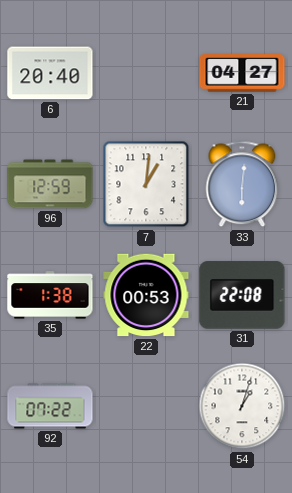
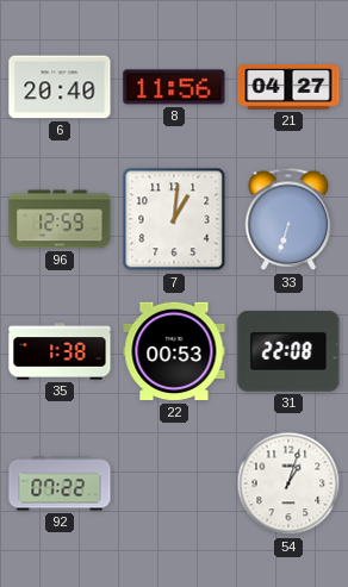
8: none -> 11:56 (174, 87)
33: 6:01 -> 6:33 (288, 219)
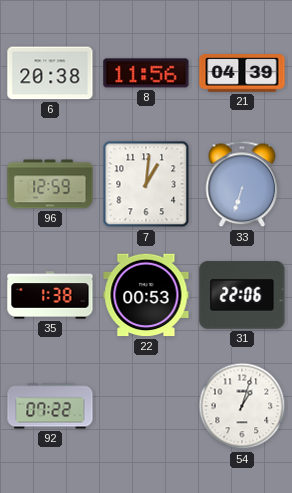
6: 20:40 -> 20:38 (50, 73)
21: 04:27 -> 04:39 (242, 73)
31: 22:08 -> 22:06 (242, 295)
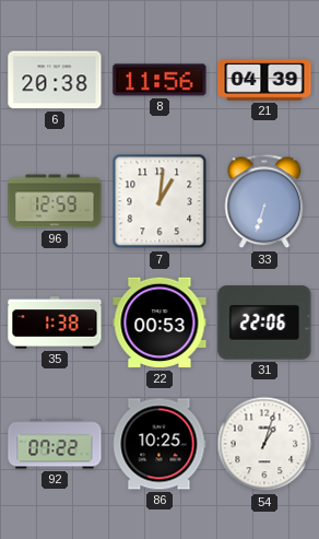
86: none -> 10:25 (159, 444)
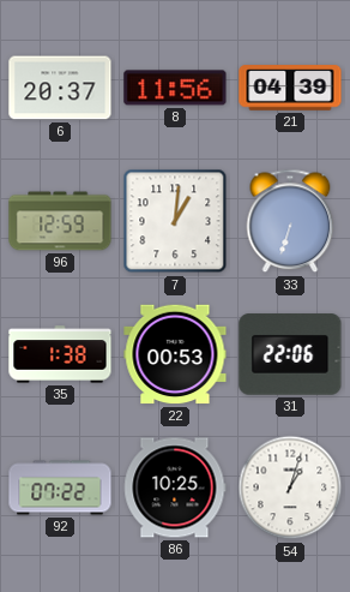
6: 20:38 -> 20:37 (60, 88)
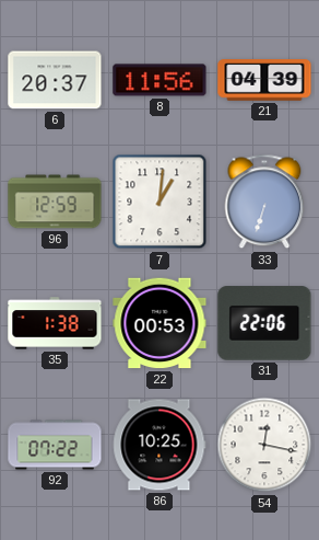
54: 1:03 -> 12:17 (264, 445)
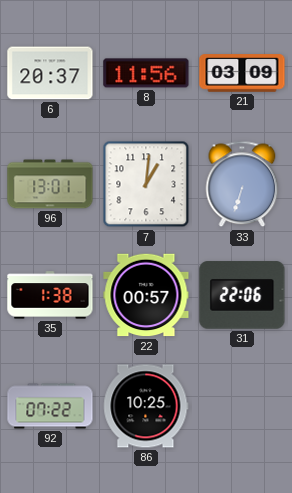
21: 04:39 -> 03:09 (242, 73)
96: 12:59 -> 13:01 (50, 184)
22: 00:53 -> 00:57 (146, 295)
54: 12:17 -> none (264, 445)
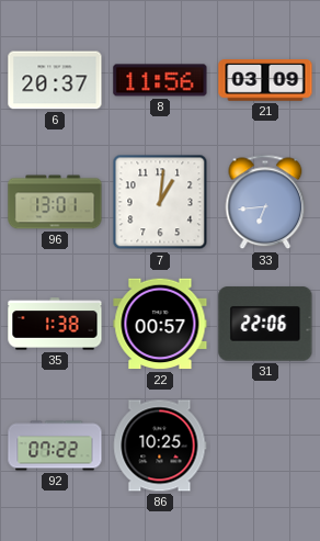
33: 6:33 -> 6:44 (265, 202)
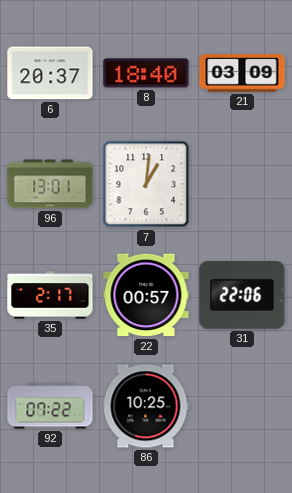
8: 11:56 -> 18:40 (146, 73)
33: 6:44 -> none (265, 202)
35: 1:38 -> 2:17 (50, 295)
